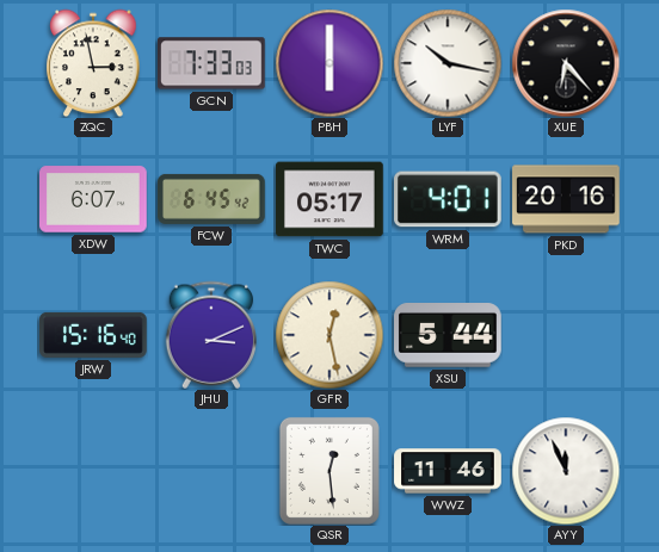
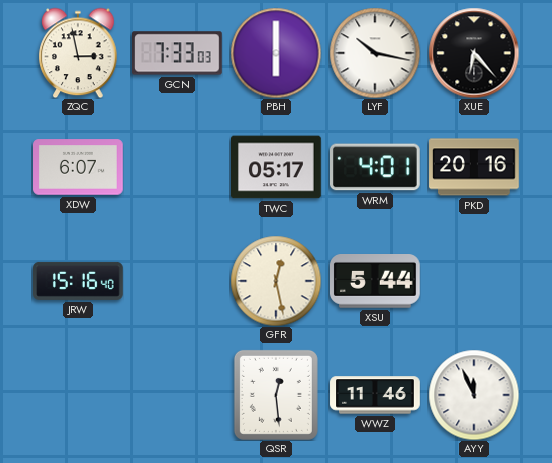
FCW: 6:45 -> none (211, 199)
JHU: 3:11 -> none (210, 335)
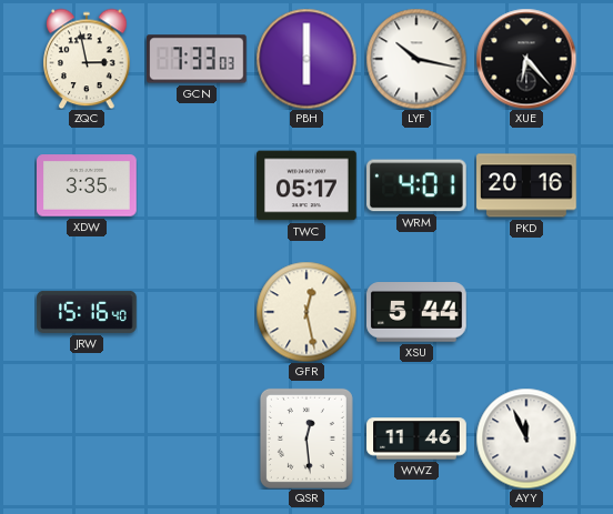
XDW: 6:07 -> 3:35 (87, 185)
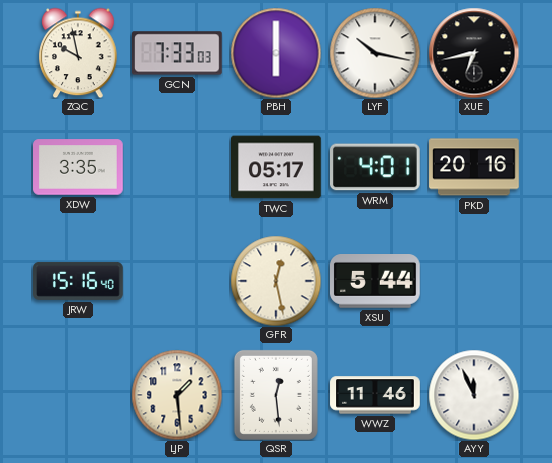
ZQC: 2:58 -> 9:58 (78, 53)
XUE: 6:23 -> 6:43 (474, 53)
LJP: none -> 1:29 (177, 395)
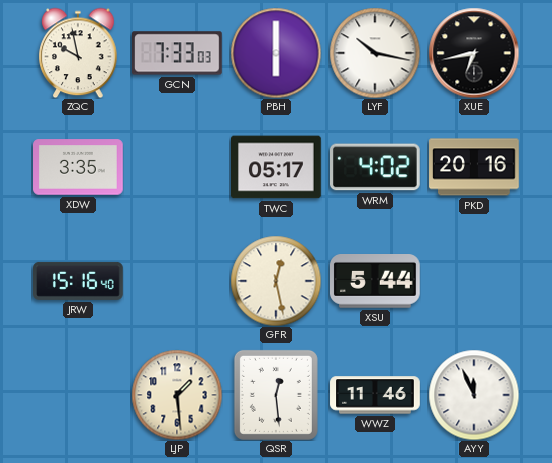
WRM: 4:01 -> 4:02 (376, 167)
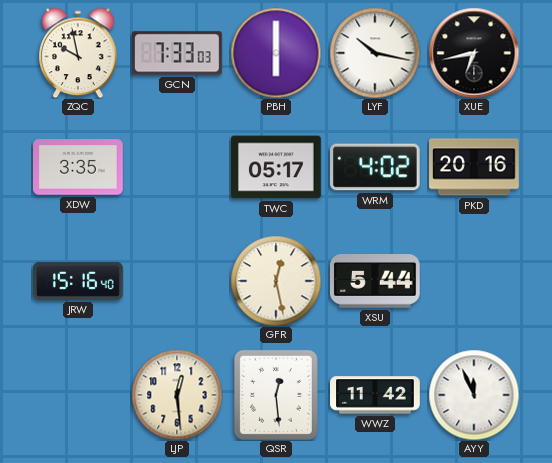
LJP: 1:29 -> 12:29 (177, 395)
WWZ: 11:46 -> 11:42 (375, 395)
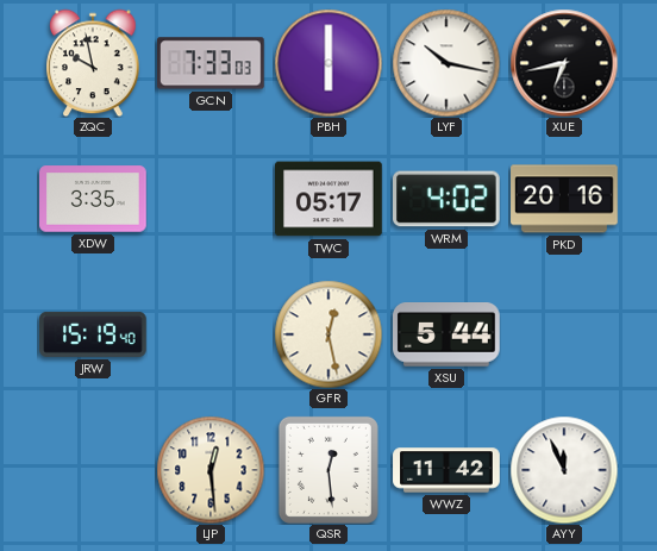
JRW: 15:16 -> 15:19 (93, 334)
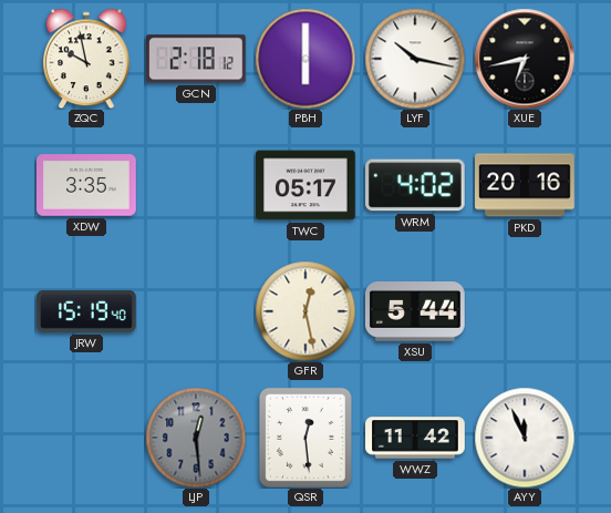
GCN: 7:33 -> 2:18 (197, 59)
LJP dial: cream -> grey (196, 438)
